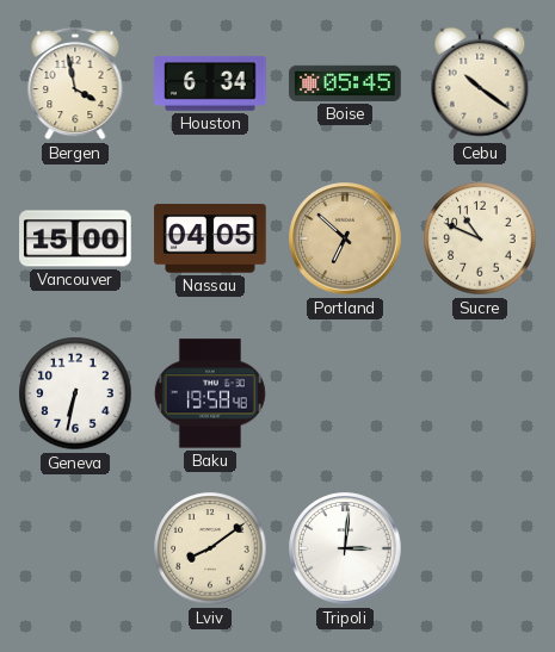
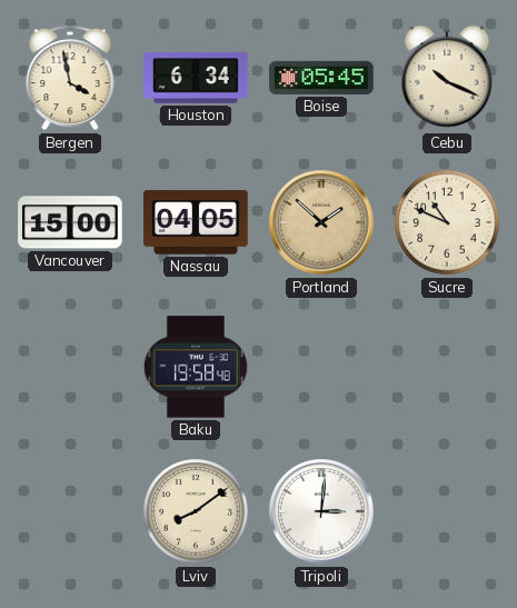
Cebu: 10:21 -> 10:19 (447, 78)
Portland: 6:52 -> 1:52 (321, 222)
Geneva: 6:32 -> none (75, 393)
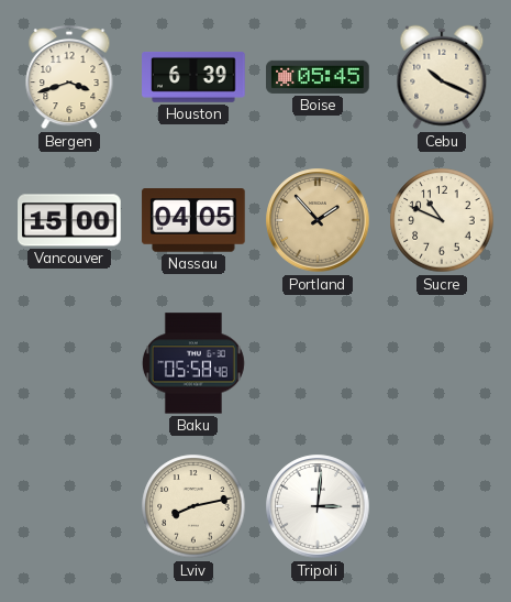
Bergen: 3:58 -> 3:42 (69, 77)
Houston: 6:34 -> 6:39 (193, 77)
Portland: 1:52 -> 1:53 (318, 220)
Baku: 19:58 -> 05:58 (193, 363)
Lviv: 8:09 -> 8:13 (193, 506)
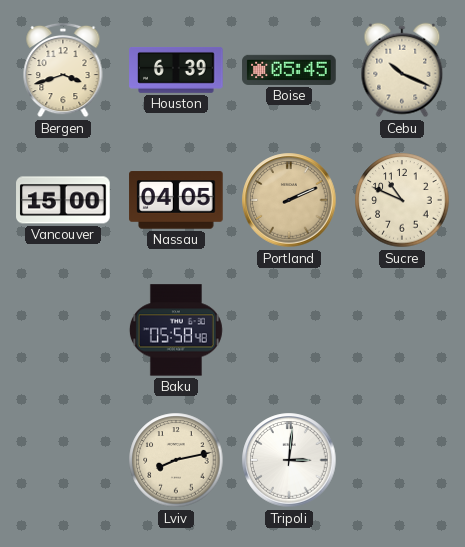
Portland: 1:53 -> 2:11 (289, 200)
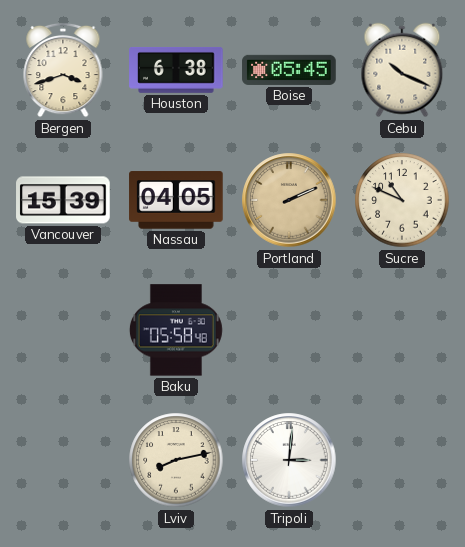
Houston: 6:39 -> 6:38 (176, 70)
Vancouver: 15:00 -> 15:39 (63, 200)
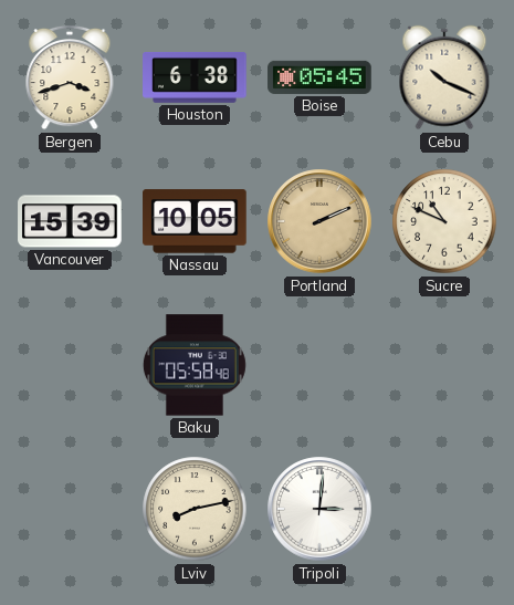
Nassau: 04:05 -> 10:05 (195, 221)
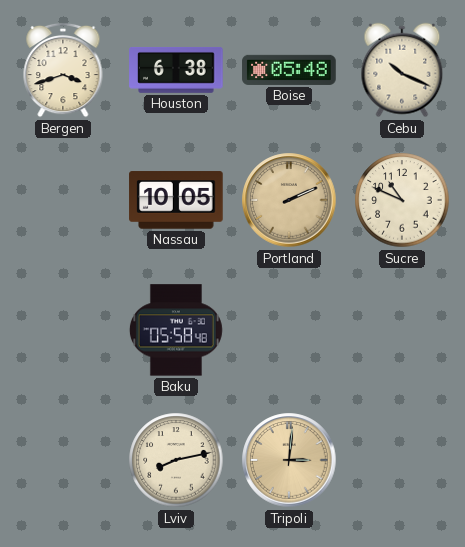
Boise: 05:45 -> 05:48 (289, 70)
Vancouver: 15:39 -> none (70, 221)
Tripoli dial: white -> champagne (289, 460)
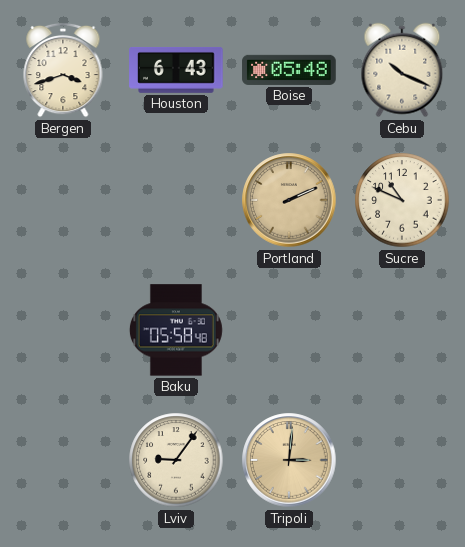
Houston: 6:38 -> 6:43 (176, 70)
Nassau: 10:05 -> none (176, 200)
Lviv: 8:13 -> 9:06 (176, 460)
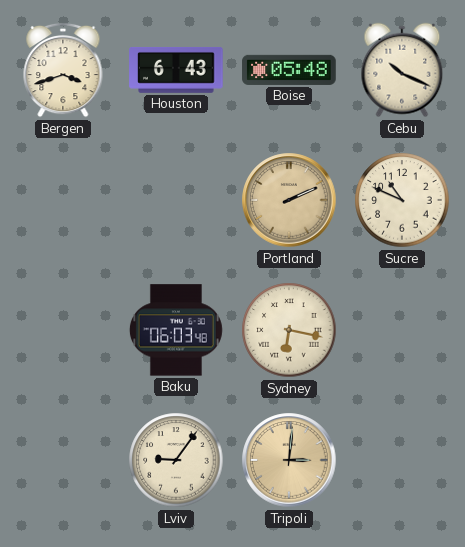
Baku: 05:58 -> 06:03 (176, 330)
Sydney: none -> 6:17 (289, 330)
